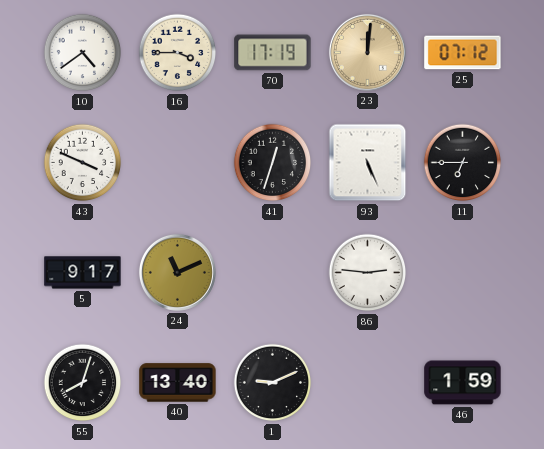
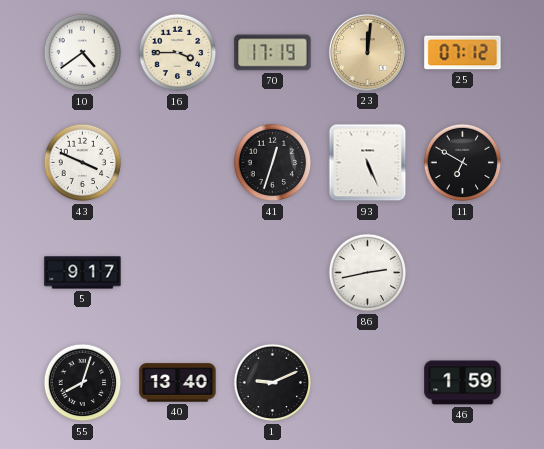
11: 6:45 -> 6:50 (463, 163)
24: 11:11 -> none (177, 272)
86: 2:46 -> 2:43 (368, 273)
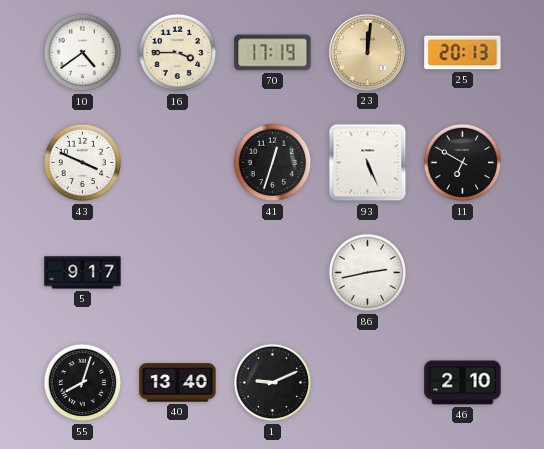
25: 07:12 -> 20:13 (463, 53)
46: 1:59 -> 2:10 (463, 383)
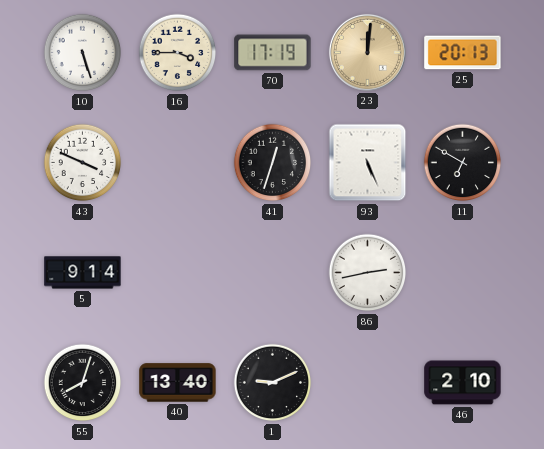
10: 4:39 -> 5:27 (83, 53)
5: 9:17 -> 9:14 (83, 273)
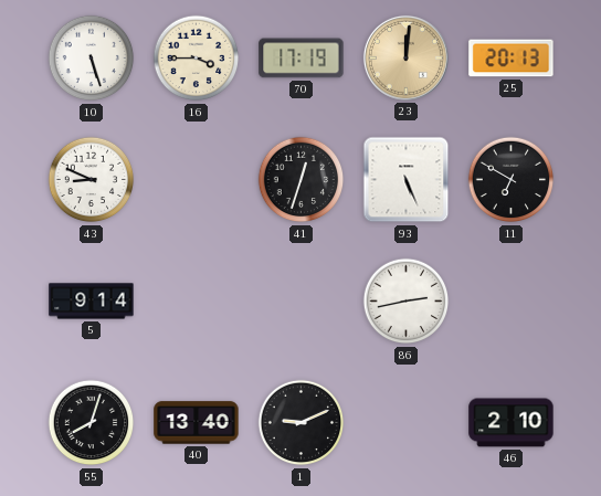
43: 3:49 -> 8:49 (92, 180)
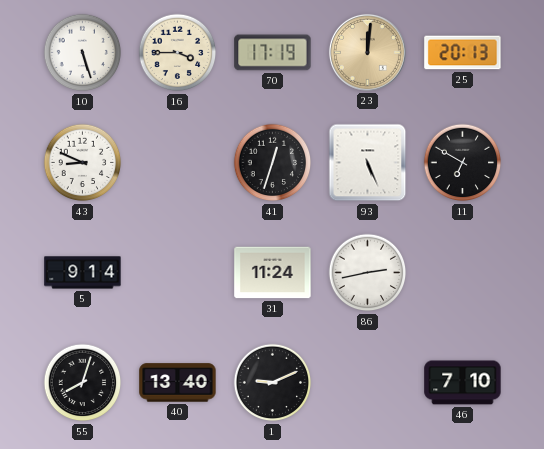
31: none -> 11:24 (273, 273)
46: 2:10 -> 7:10 (463, 383)
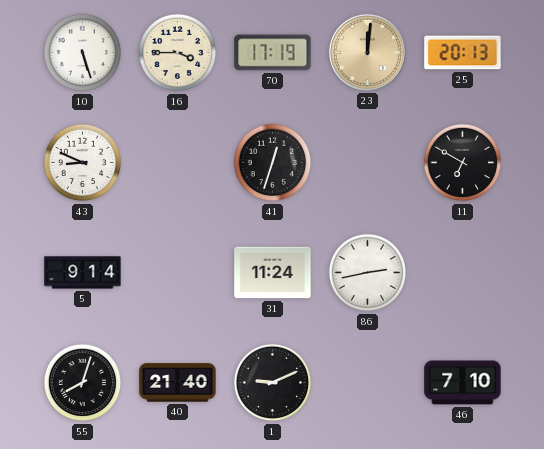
93: 5:26 -> none (368, 163)
40: 13:40 -> 21:40 (178, 383)
